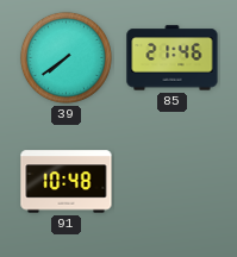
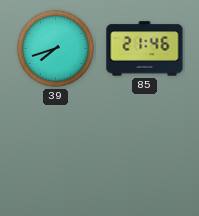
39: 7:39 -> 7:42 (55, 48)
91: 10:48 -> none (67, 182)
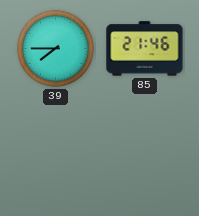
39: 7:42 -> 7:45 (55, 48)
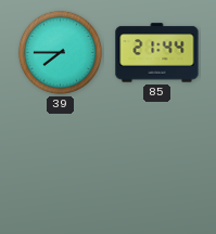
85: 21:46 -> 21:44 (157, 53)
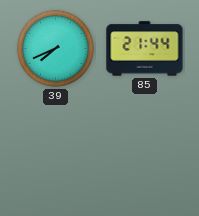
39: 7:45 -> 7:41 (55, 48)
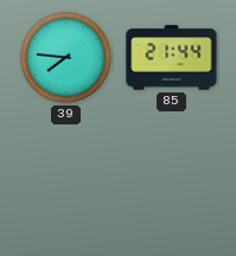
39: 7:41 -> 7:46 (65, 57)
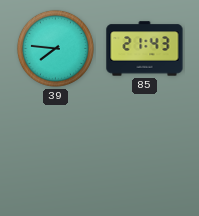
85: 21:44 -> 21:43 (145, 49)
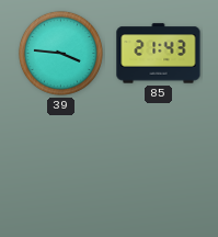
39: 7:46 -> 3:46 (60, 53)
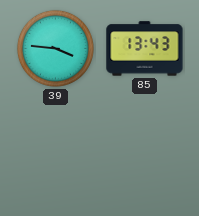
85: 21:43 -> 13:43 (145, 49)
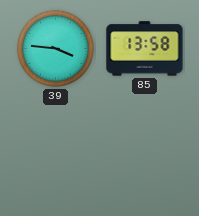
85: 13:43 -> 13:58 (145, 49)
